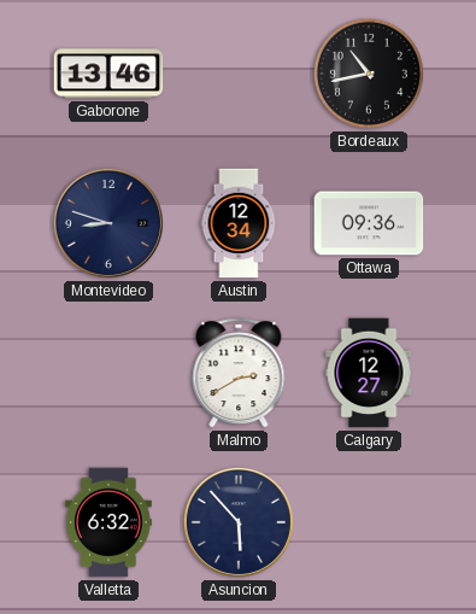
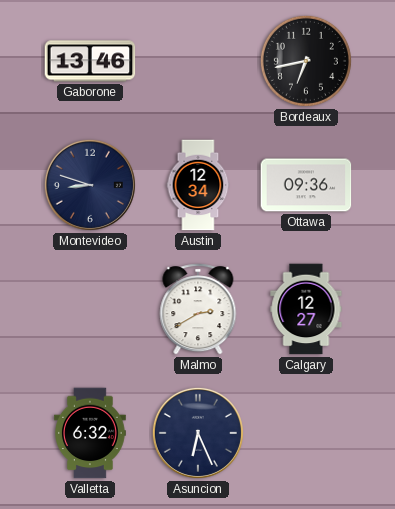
Bordeaux: 10:43 -> 6:43 (306, 61)
Asuncion: 5:53 -> 6:26 (198, 433)
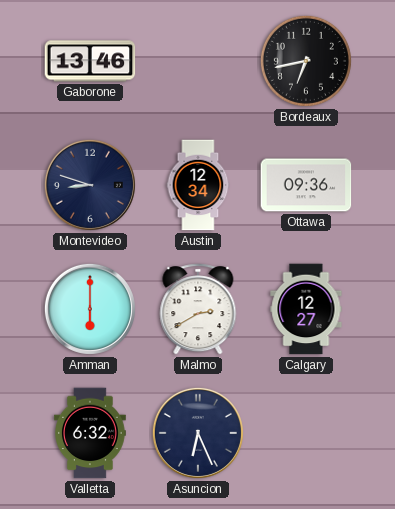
Amman: none -> 6:00 (90, 309)
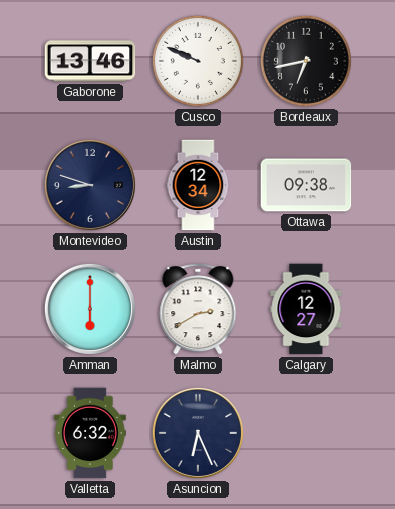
Cusco: none -> 9:49 (198, 61)
Ottawa: 09:36 -> 09:38 (306, 185)
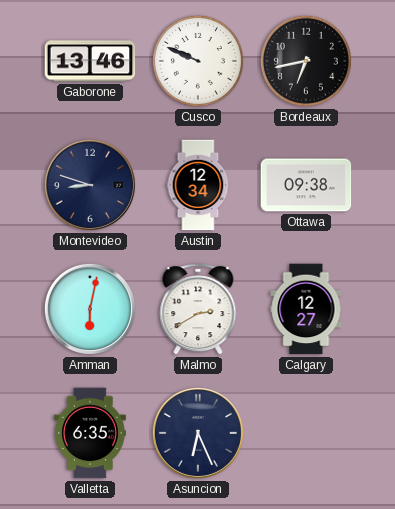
Amman: 6:00 -> 6:02 (90, 309)
Valletta: 6:32 -> 6:35 (91, 433)
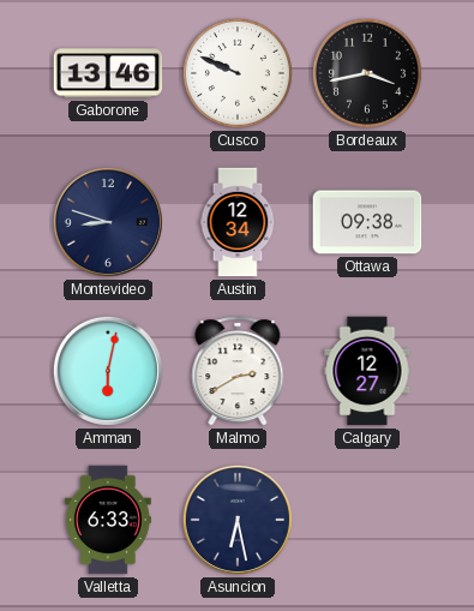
Bordeaux: 6:43 -> 3:43 (367, 73)
Valletta: 6:35 -> 6:33 (109, 520)
Asuncion: 6:26 -> 6:28 (238, 520)
